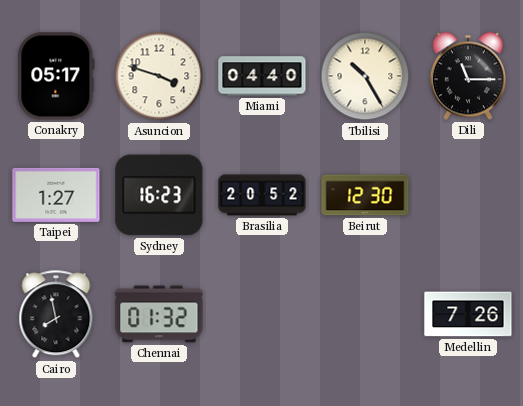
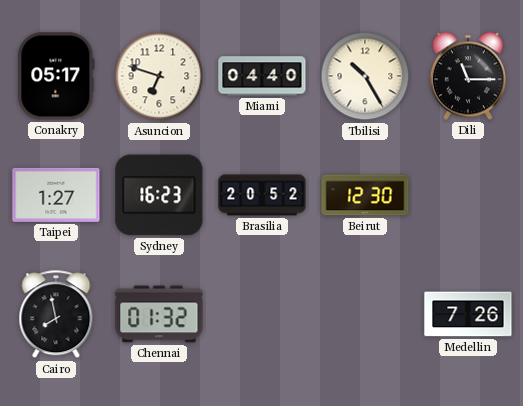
Asuncion: 3:48 -> 6:48 (159, 76)
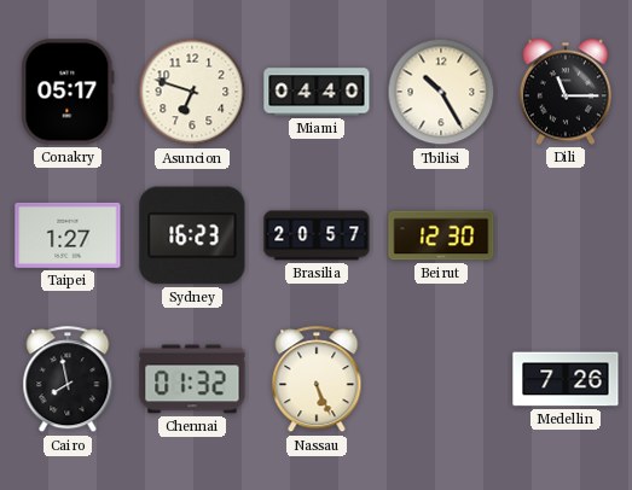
Brasilia: 20:52 -> 20:57 (317, 235)
Nassau: none -> 5:26 (317, 380)
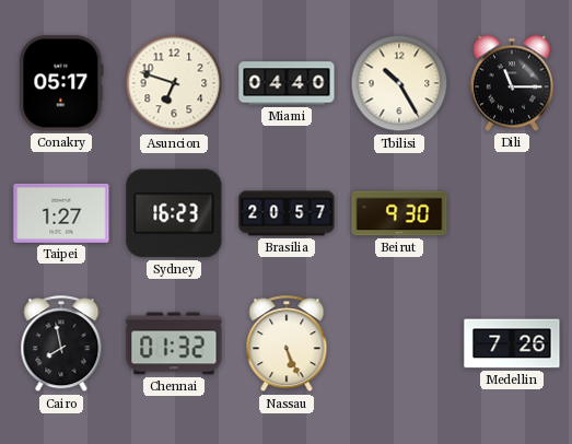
Beirut: 12:30 -> 9:30 (399, 213)
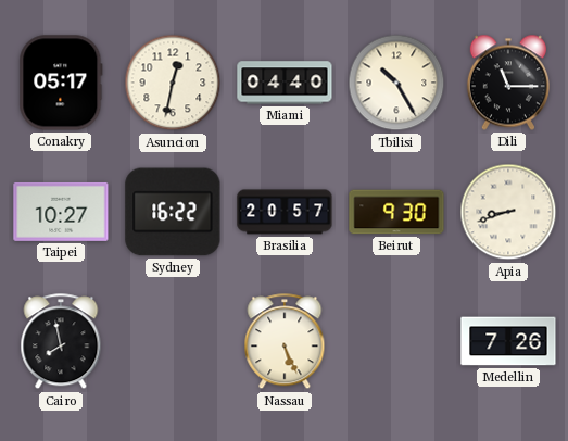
Asuncion: 6:48 -> 12:32 (173, 83)
Taipei: 1:27 -> 10:27 (61, 212)
Sydney: 16:23 -> 16:22 (173, 212)
Apia: none -> 8:42 (508, 212)
Chennai: 01:32 -> none (174, 343)
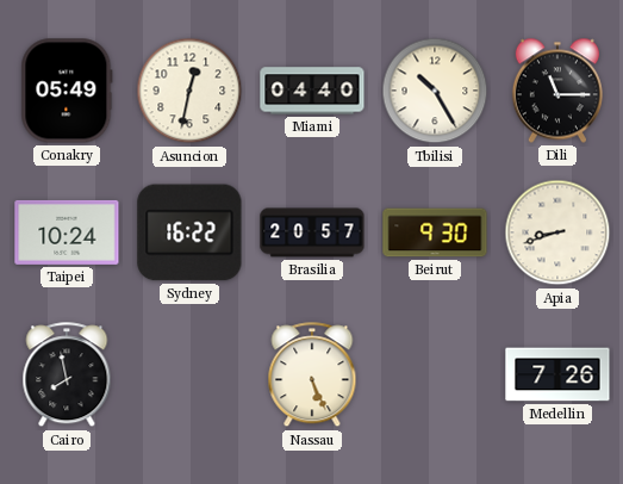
Conakry: 05:17 -> 05:49 (67, 91)
Taipei: 10:27 -> 10:24 (67, 232)
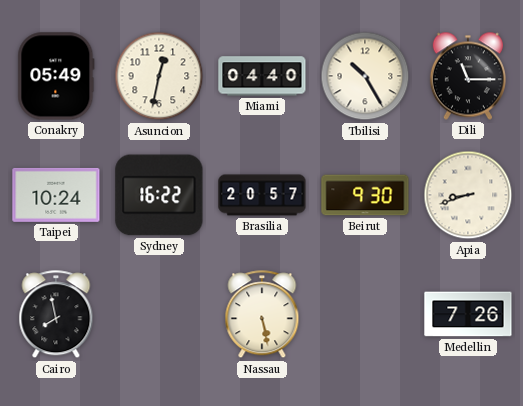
Nassau: 5:26 -> 5:28 (262, 315)
